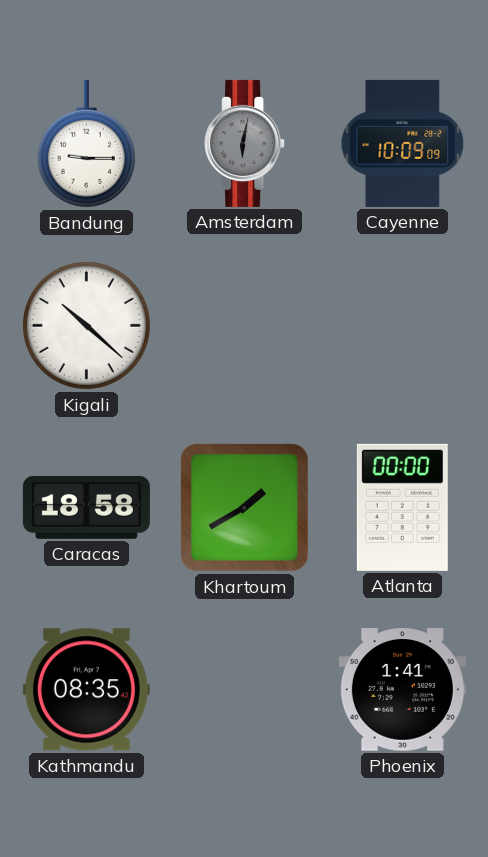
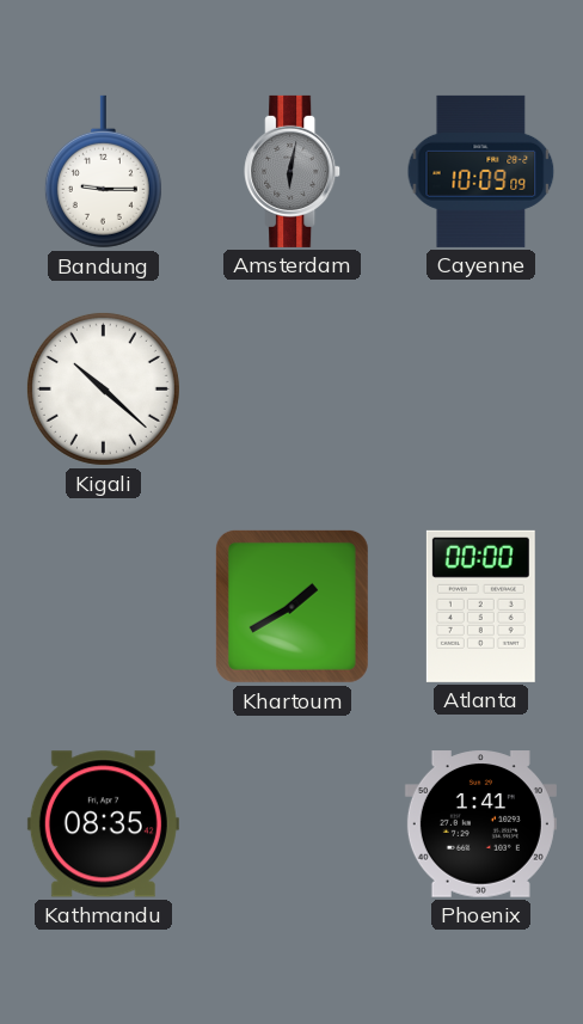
Caracas: 18:58 -> none (86, 507)
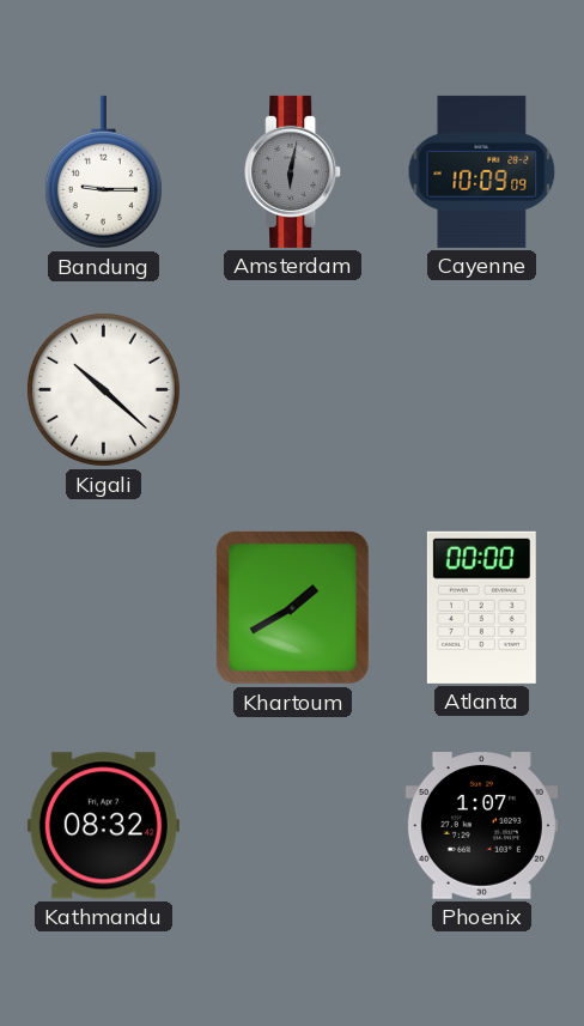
Kathmandu: 08:35 -> 08:32 (103, 826)
Phoenix: 1:41 -> 1:07 (481, 826)
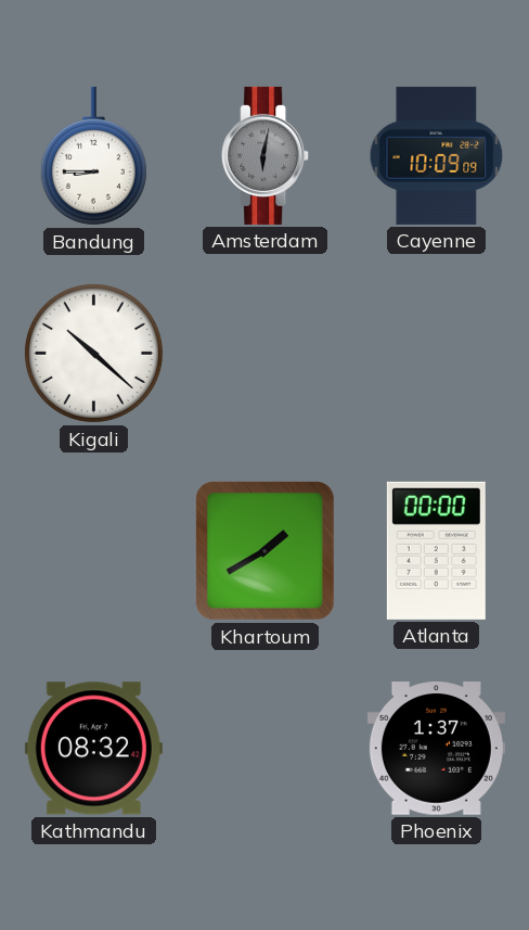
Bandung: 9:15 -> 8:45 (93, 156)
Phoenix: 1:07 -> 1:37 (436, 749)
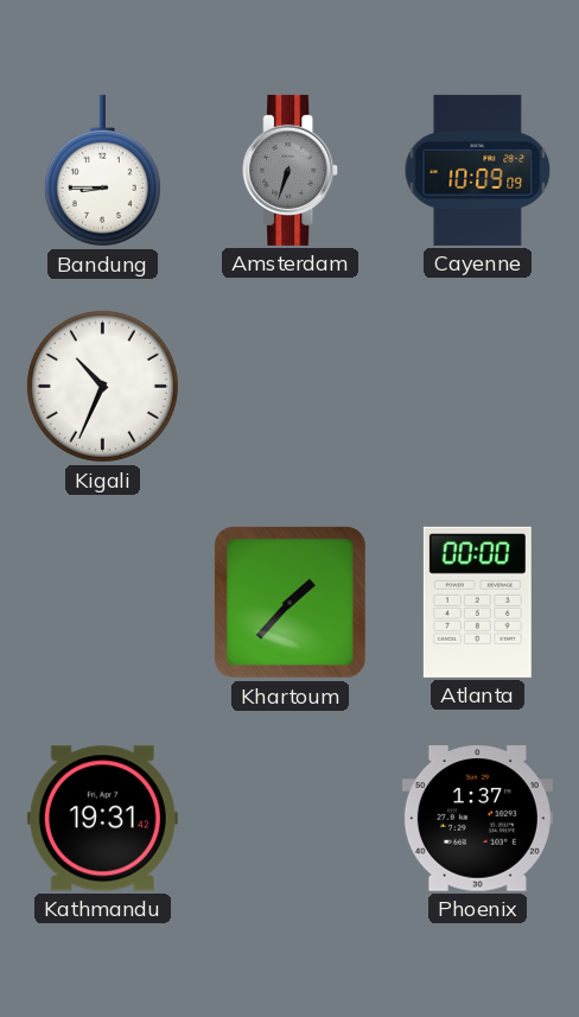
Amsterdam: 6:02 -> 6:33 (291, 170)
Kigali: 10:22 -> 10:34 (102, 386)
Khartoum: 1:40 -> 1:37 (289, 602)
Kathmandu: 08:32 -> 19:31 (102, 819)
